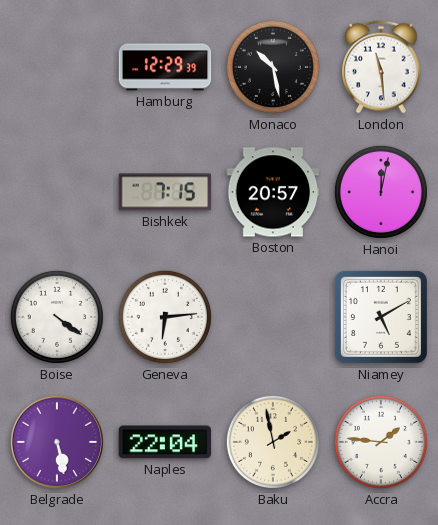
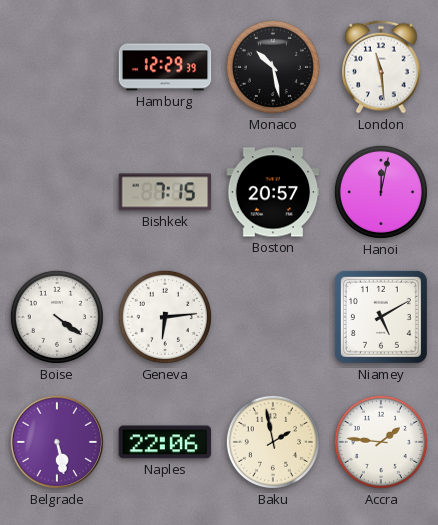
Naples: 22:04 -> 22:06 (165, 442)
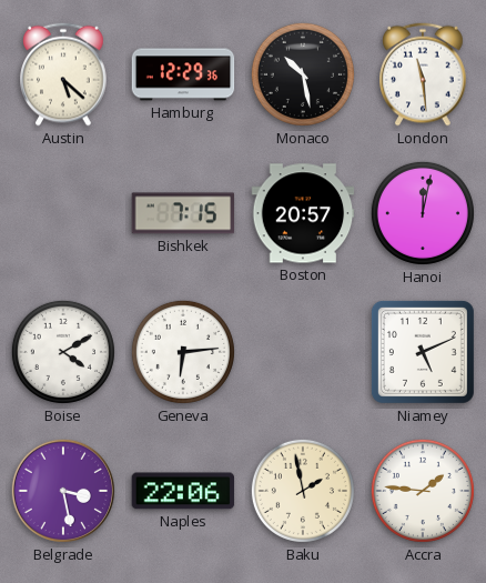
Austin: none -> 5:22 (63, 74)
Hamburg: 12:29:39 -> 12:29:36 (183, 74)
Boise: 4:21 -> 4:10 (63, 352)
Niamey: 5:10 -> 5:11 (423, 352)
Belgrade: 5:28 -> 3:28 (63, 491)
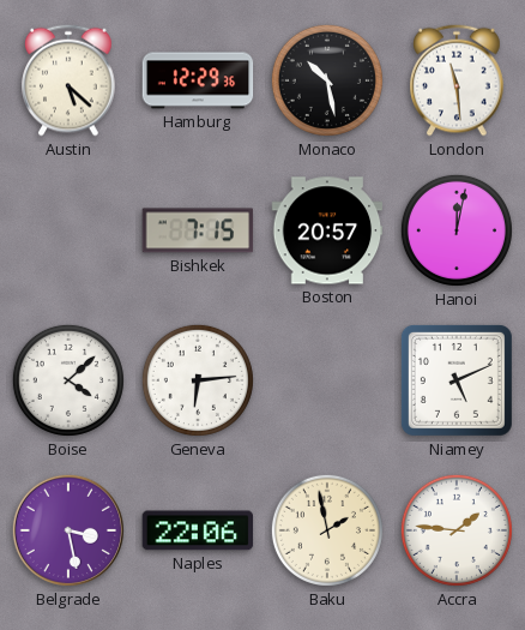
Boise: 4:10 -> 4:08 (68, 380)
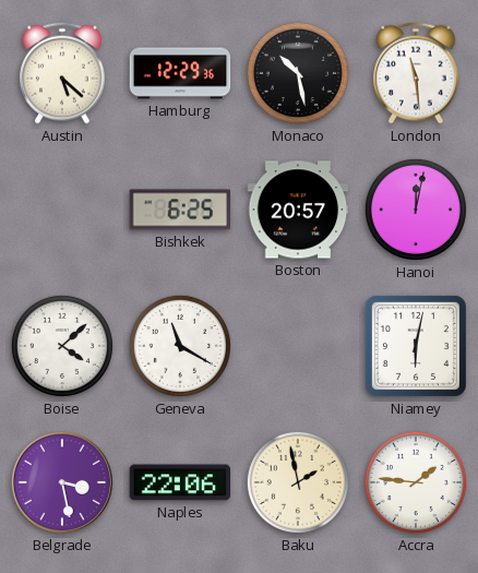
Bishkek: 7:15 -> 6:25 (180, 210)
Geneva: 6:14 -> 11:20 (180, 346)
Niamey: 5:11 -> 6:02 (416, 346)
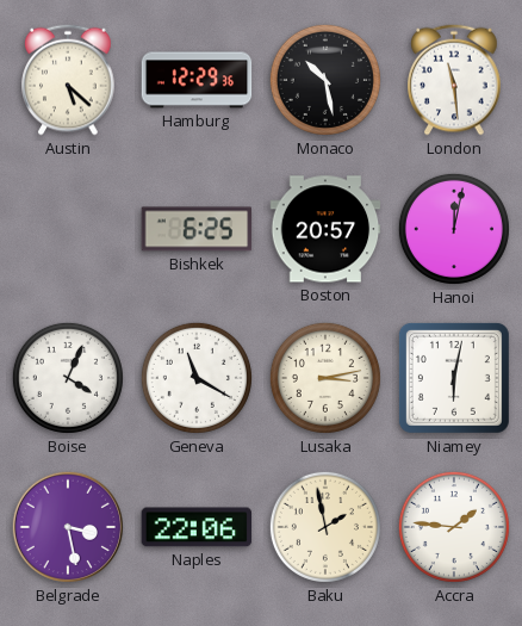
Boise: 4:08 -> 4:04 (68, 378)
Lusaka: none -> 3:13 (325, 378)
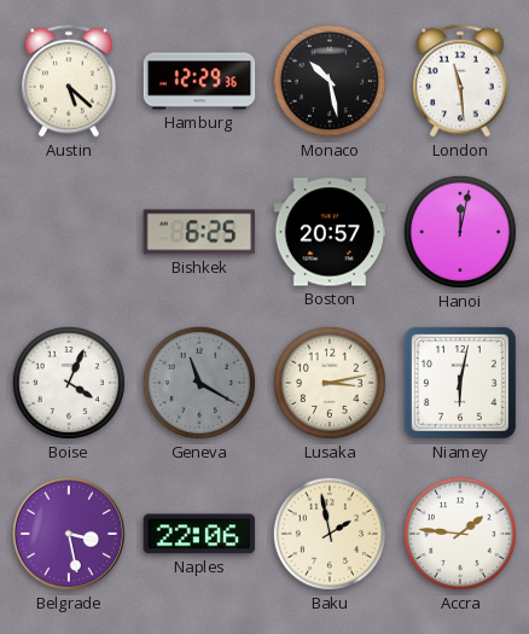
Geneva dial: white -> grey (199, 383)
